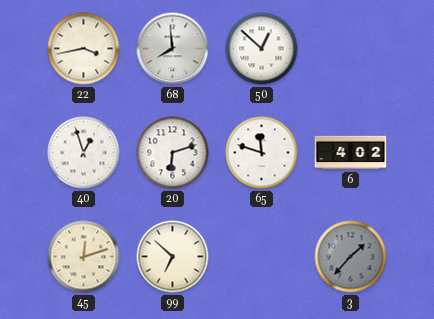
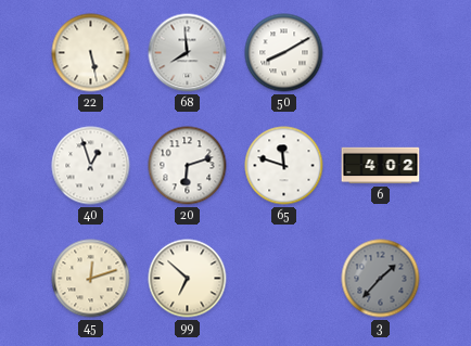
22: 3:43 -> 5:28 (91, 53)
50: 12:52 -> 8:10 (284, 53)
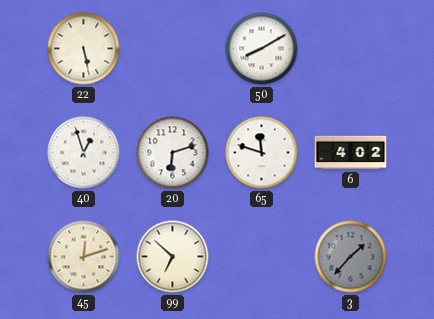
68: 7:59 -> none (188, 53)
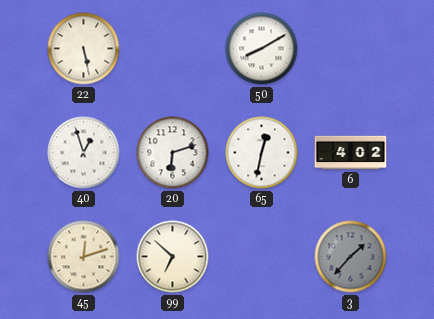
65: 11:48 -> 12:32 (262, 153)
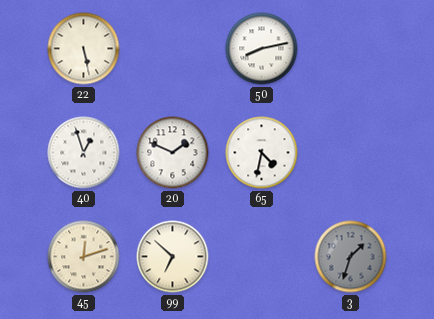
50: 8:10 -> 8:13 (262, 49)
20: 6:12 -> 1:49 (173, 153)
65: 12:32 -> 4:32 (262, 153)
6: 4:02 -> none (351, 153)
3: 1:37 -> 1:33 (351, 257)
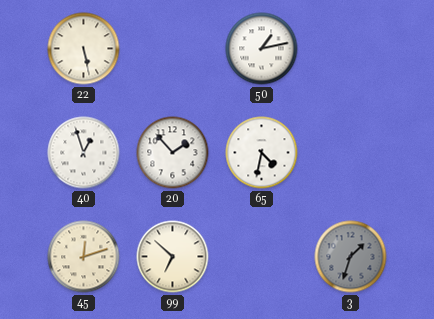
50: 8:13 -> 1:13 (262, 49)
20: 1:49 -> 1:53 (173, 153)
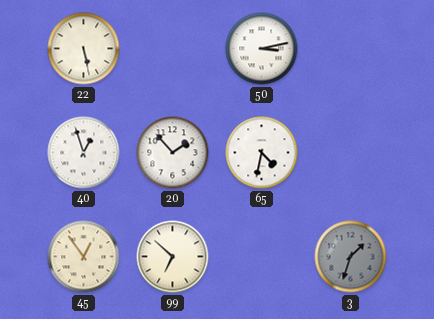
50: 1:13 -> 3:13 (262, 49)
45: 12:12 -> 12:54 (84, 257)
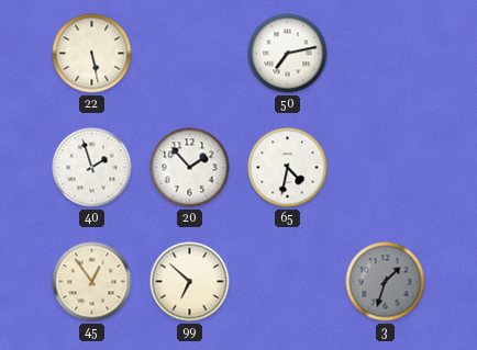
50: 3:13 -> 7:13 (288, 54)
40: 12:57 -> 1:57 (92, 168)
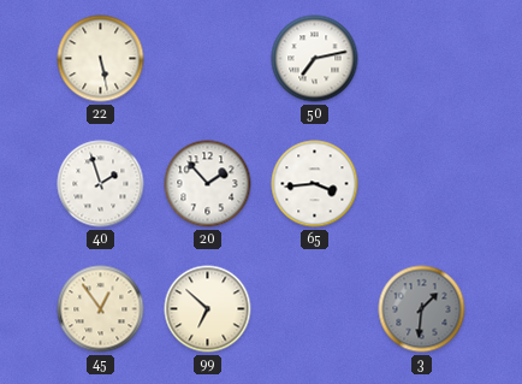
65: 4:32 -> 3:44 (315, 184)
3: 1:33 -> 1:31 (422, 309)
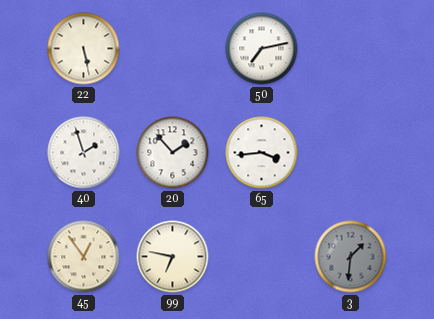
99: 6:52 -> 6:47 (173, 257)
